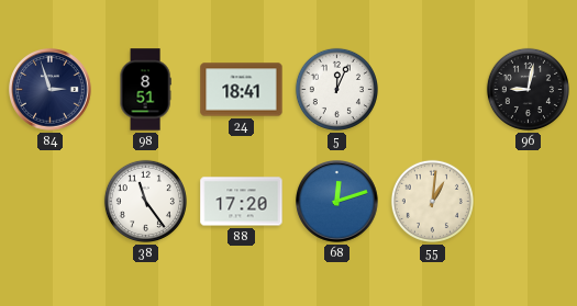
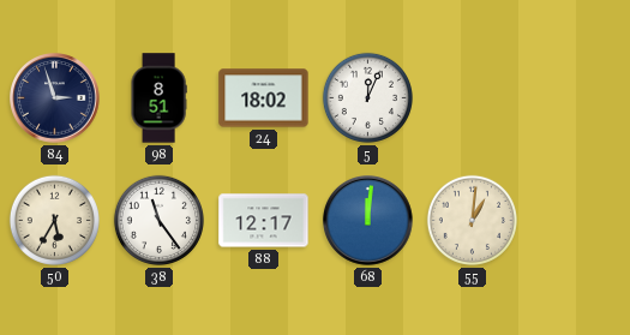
24: 18:41 -> 18:02 (264, 98)
96: 9:02 -> none (528, 89)
50: none -> 5:35 (54, 220)
88: 17:20 -> 12:17 (264, 221)
68: 12:12 -> 12:01 (368, 221)
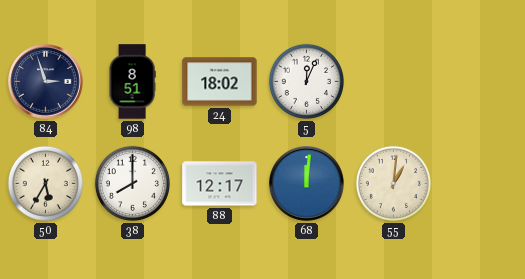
38: 11:24 -> 8:00 (132, 183)
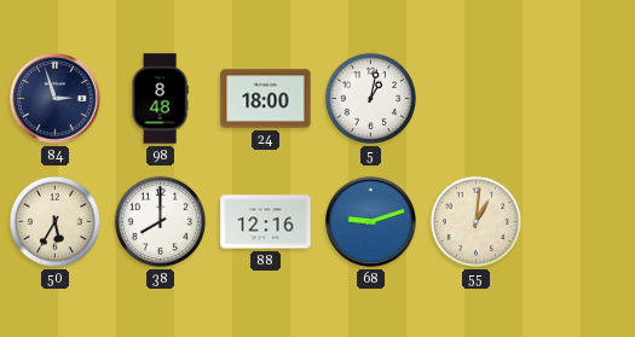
98: 8:51 -> 8:48 (160, 99)
24: 18:02 -> 18:00 (266, 99)
5: 12:04 -> 1:02 (370, 98)
88: 12:17 -> 12:16 (266, 222)
68: 12:01 -> 9:12 (371, 222)
